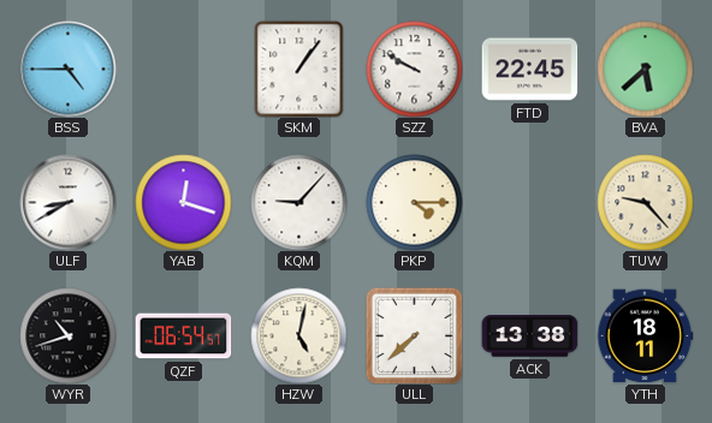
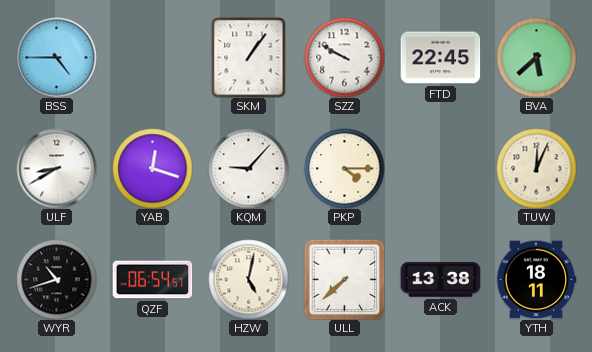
TUW: 9:23 -> 12:04 (536, 168)
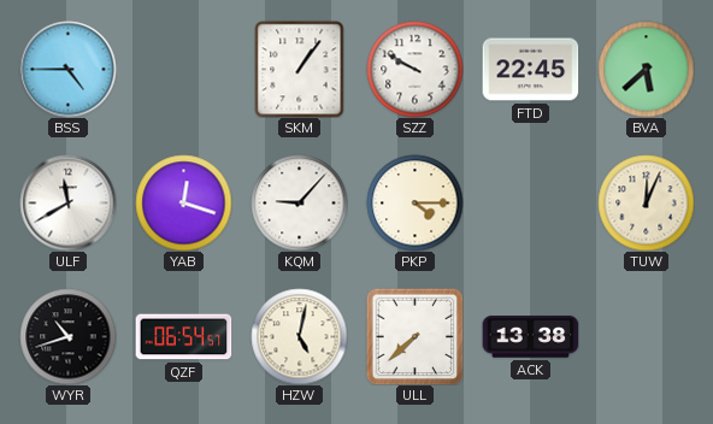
ULF: 8:40 -> 11:40 (67, 202)
YTH: 18:11 -> none (536, 280)
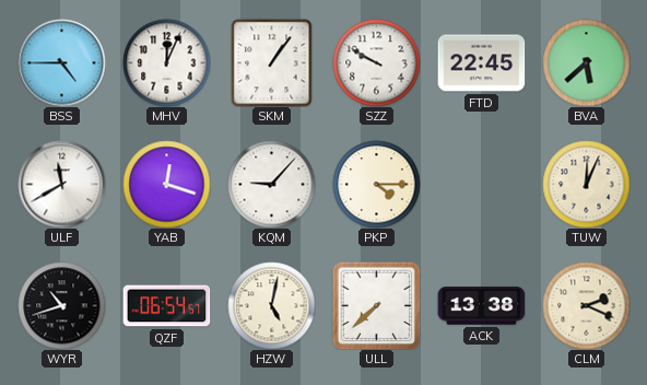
MHV: none -> 12:04 (166, 62)
CLM: none -> 2:19 (586, 305)
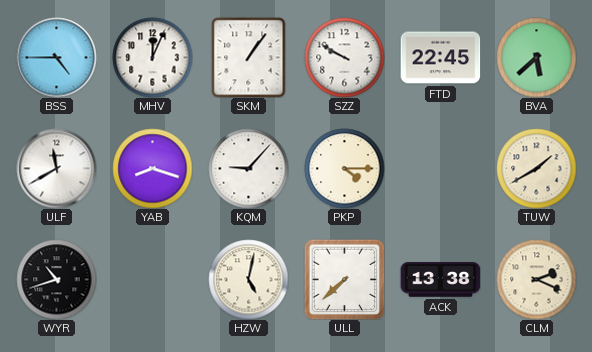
YAB: 12:18 -> 8:18 (152, 168)
TUW: 12:04 -> 1:40 (536, 168)
QZF: 06:54 -> none (166, 306)
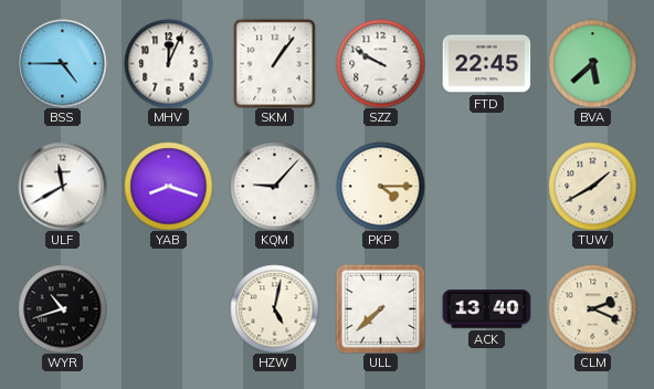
ACK: 13:38 -> 13:40 (486, 309)
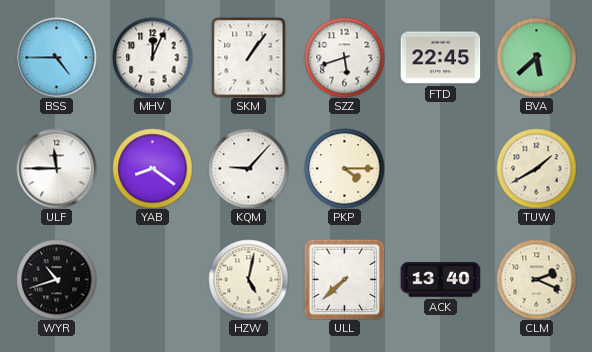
SZZ: 9:50 -> 5:42 (344, 57)
ULF: 11:40 -> 11:45 (56, 168)
YAB: 8:18 -> 8:21 (152, 168)
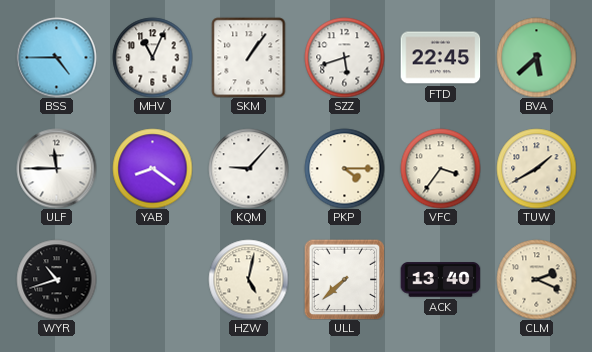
MHV: 12:04 -> 11:04 (152, 57)
VFC: none -> 3:36 (440, 168)
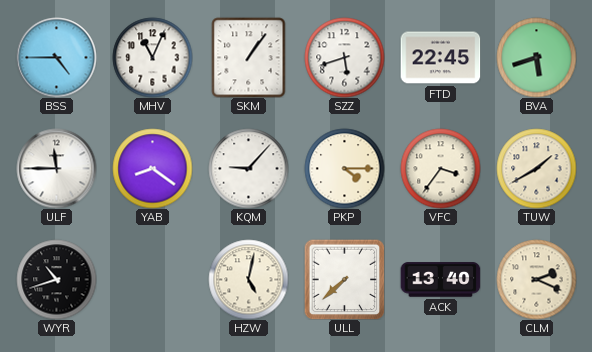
BVA: 5:38 -> 5:42 (536, 57)
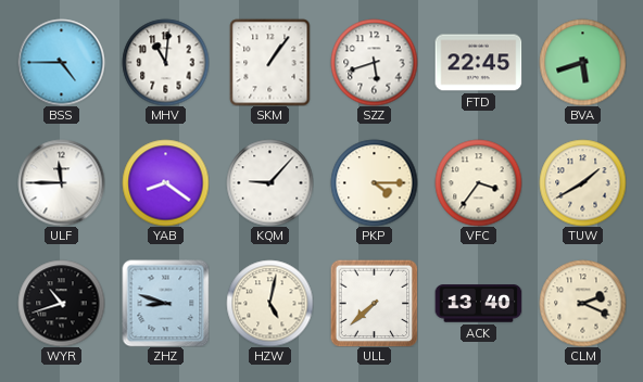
MHV: 11:04 -> 11:01 (165, 62)
ZHZ: none -> 8:48 (165, 303)
